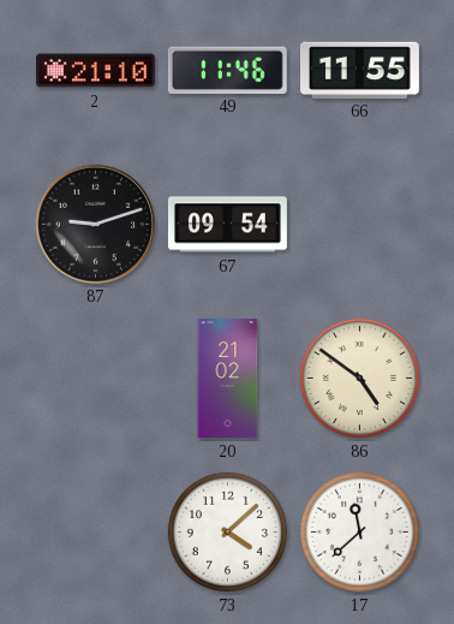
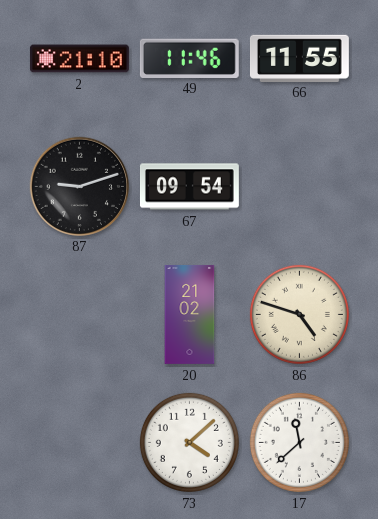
86: 4:51 -> 4:48 (299, 314)
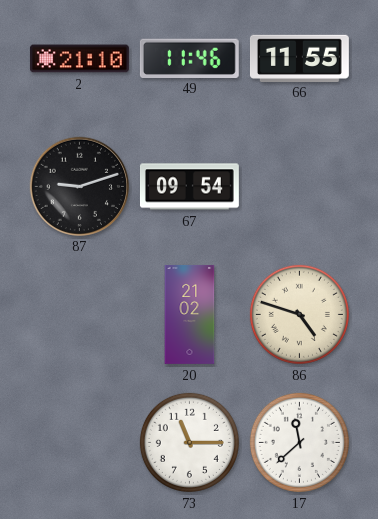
73: 4:08 -> 11:15 (189, 442)
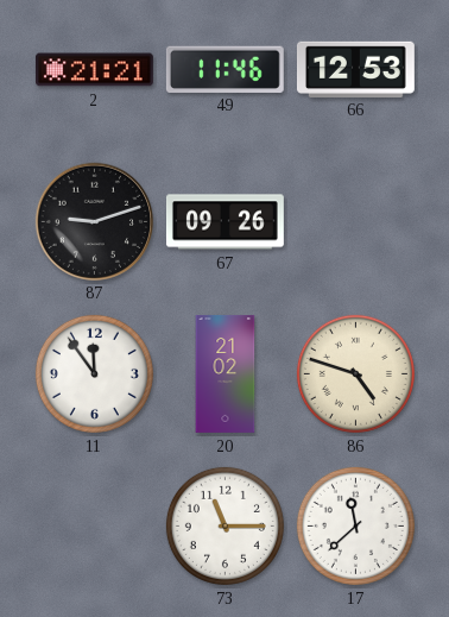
2: 21:10 -> 21:21 (94, 70)
66: 11:55 -> 12:53 (355, 69)
67: 09:54 -> 09:26 (224, 222)
11: none -> 11:54 (94, 373)
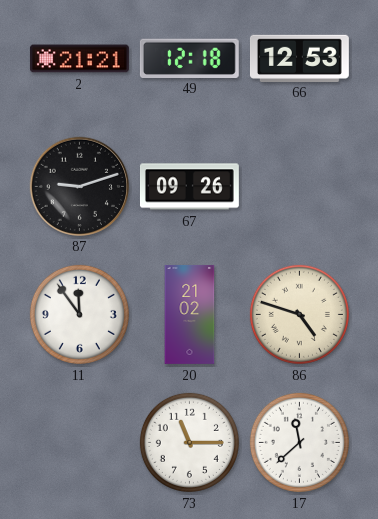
49: 11:46 -> 12:18 (189, 58)
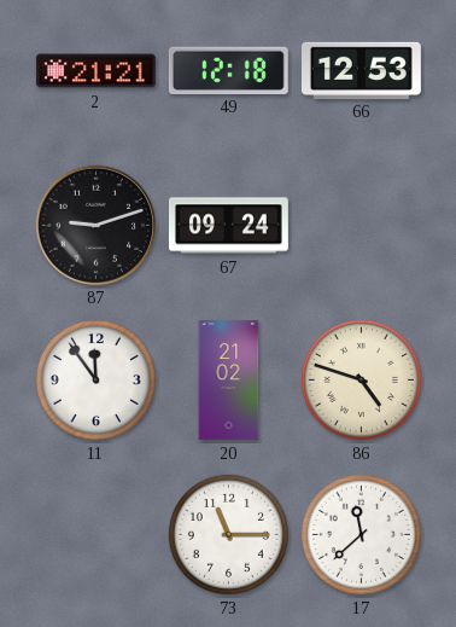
67: 09:26 -> 09:24 (228, 226)
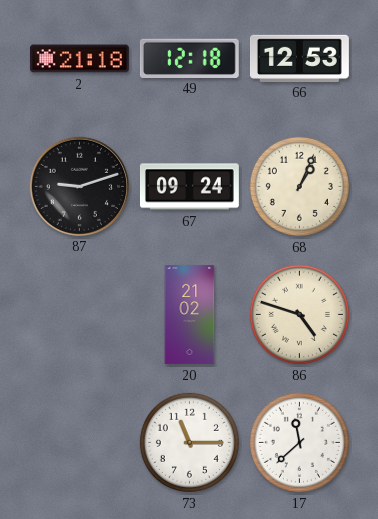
2: 21:21 -> 21:18 (79, 59)
68: none -> 1:04 (299, 186)
11: 11:54 -> none (95, 379)
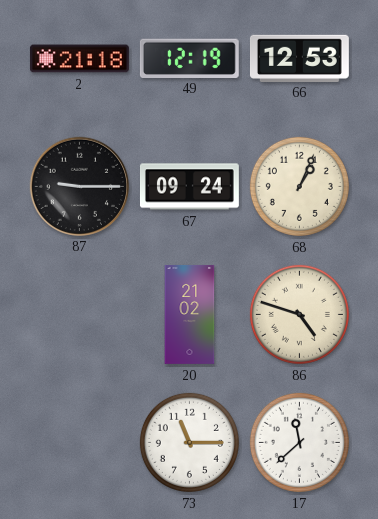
49: 12:18 -> 12:19 (189, 58)
87: 9:12 -> 9:15 (80, 186)
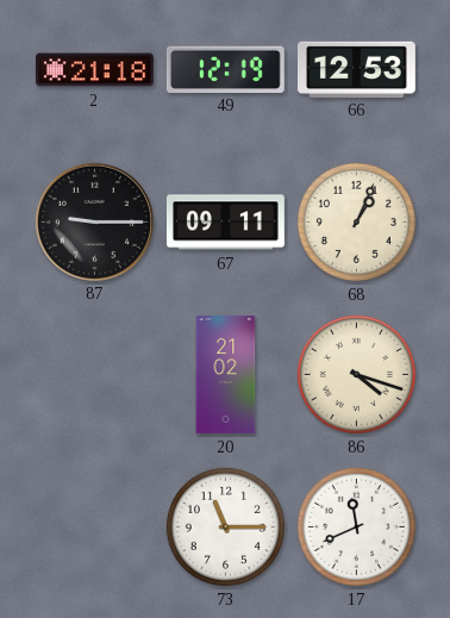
67: 09:24 -> 09:11 (225, 223)
86: 4:48 -> 4:18 (356, 374)
17: 11:38 -> 11:41 (356, 526)
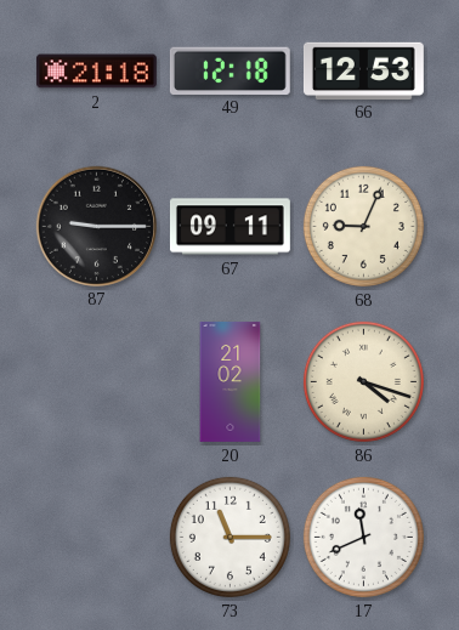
49: 12:19 -> 12:18 (229, 70)
68: 1:04 -> 9:04 (363, 226)
